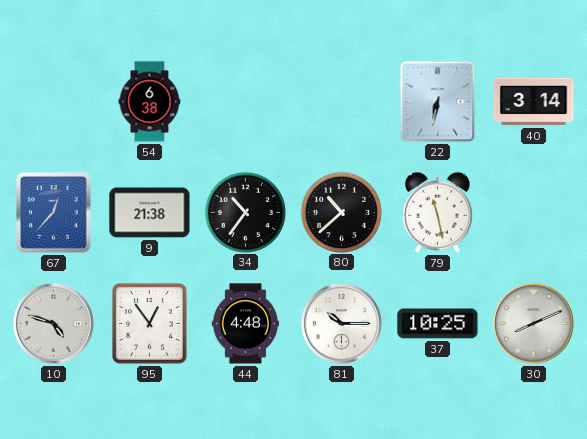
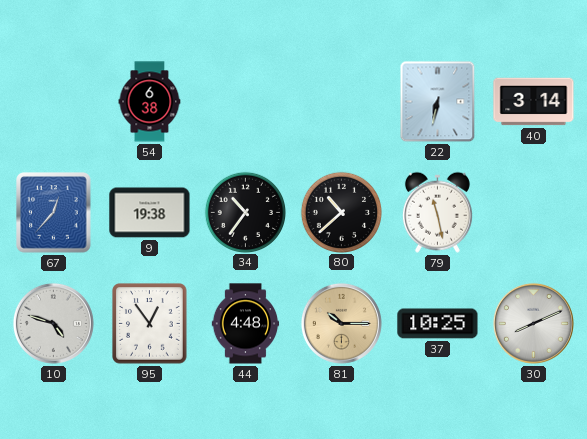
9: 21:38 -> 19:38 (150, 213)
81 dial: white -> champagne (341, 323)
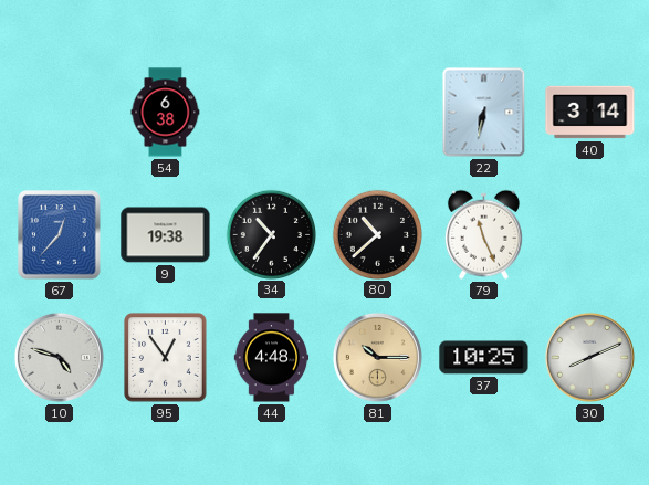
79: 11:28 -> 11:26 (483, 234)
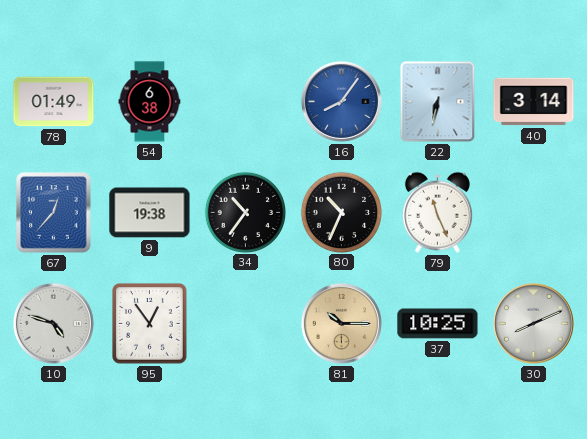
78: none -> 01:49 (54, 102)
16: none -> 8:06 (341, 101)
80: 10:38 -> 10:34 (341, 212)
44: 4:48 -> none (272, 358)
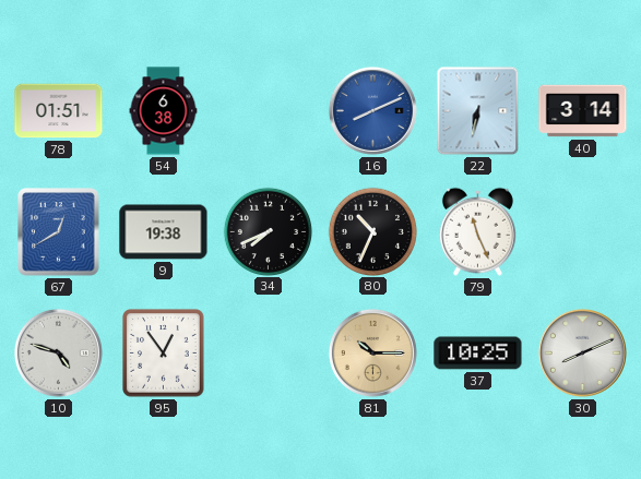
78: 01:49 -> 01:51 (59, 111)
16: 8:06 -> 8:11 (372, 110)
67: 12:37 -> 12:40 (59, 232)
34: 10:36 -> 7:41 (268, 231)
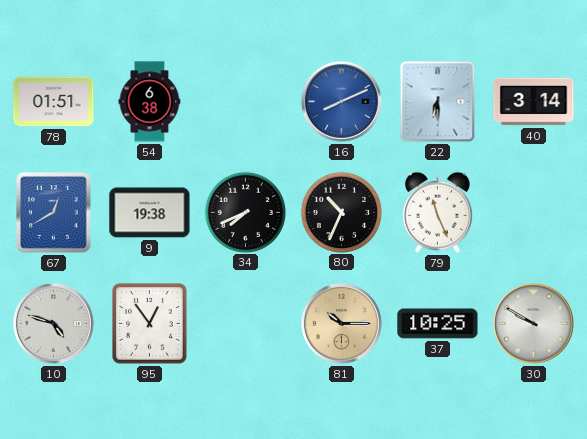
22: 6:32 -> 6:30 (438, 102)
30: 8:11 -> 9:50 (533, 323)
